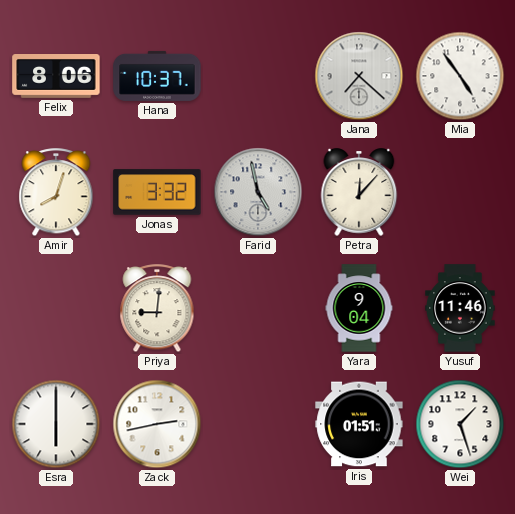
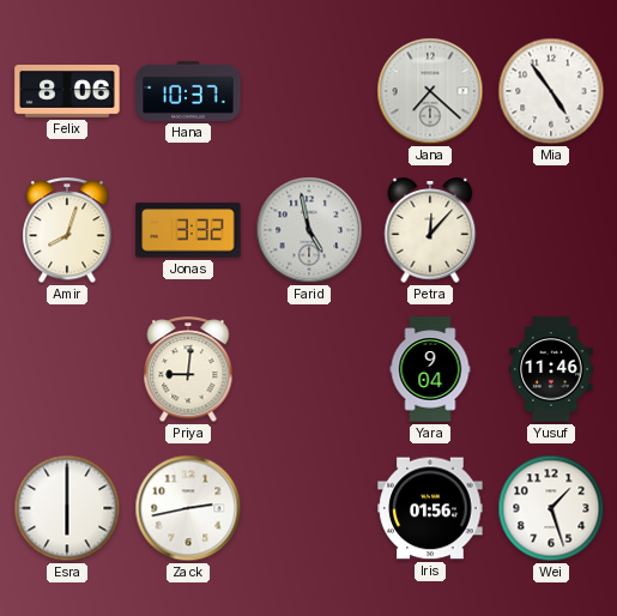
Iris: 01:51 -> 01:56 (430, 508)
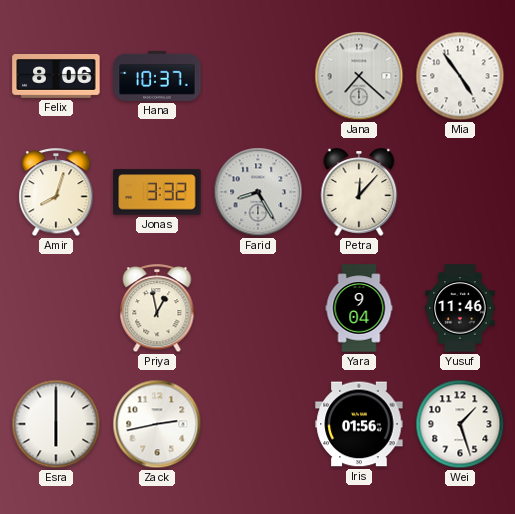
Farid: 4:58 -> 8:25 (258, 192)
Priya: 9:01 -> 12:58 (157, 309)
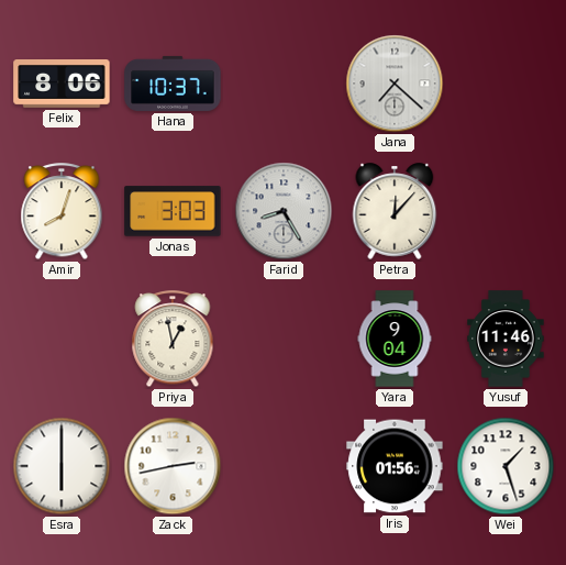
Mia: 4:54 -> none (460, 76)
Jonas: 3:32 -> 3:03 (173, 211)
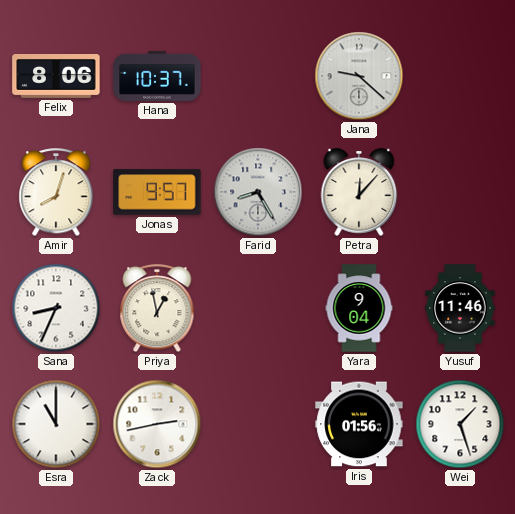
Jana: 7:22 -> 9:22 (359, 76)
Jonas: 3:03 -> 9:57 (157, 192)
Sana: none -> 8:34 (56, 308)
Esra: 6:00 -> 11:00 (56, 424)
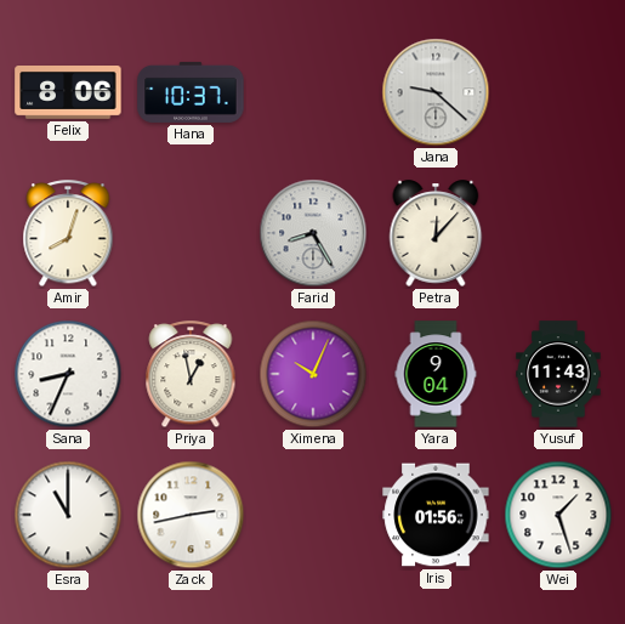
Jonas: 9:57 -> none (157, 192)
Ximena: none -> 10:04 (313, 374)
Yusuf: 11:46 -> 11:43 (558, 374)
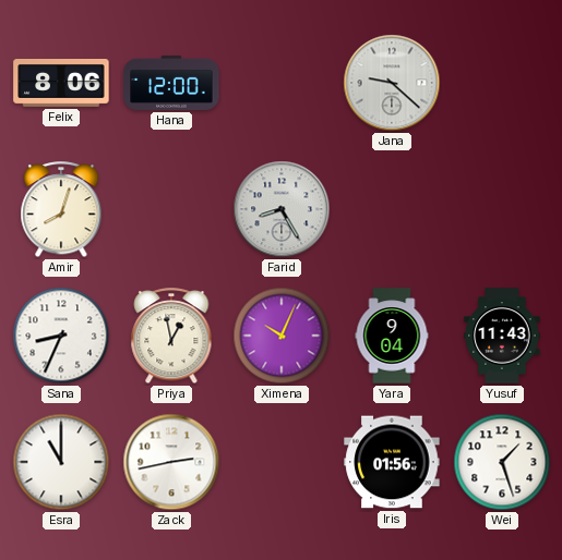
Hana: 10:37 -> 12:00 (171, 83)
Petra: 12:07 -> none (436, 233)
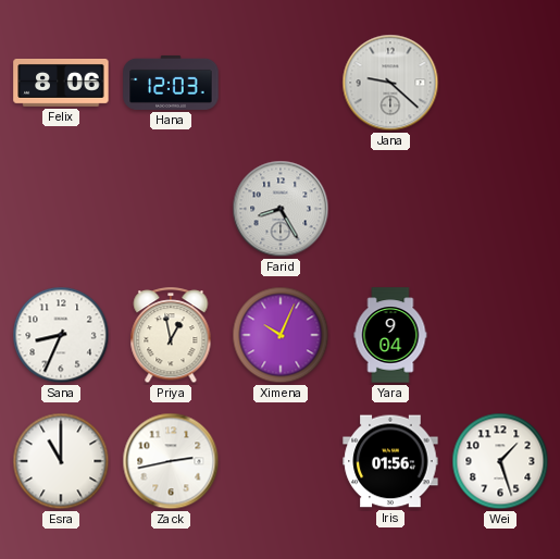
Hana: 12:00 -> 12:03 (171, 83)
Amir: 8:03 -> none (61, 210)
Yusuf: 11:43 -> none (502, 336)
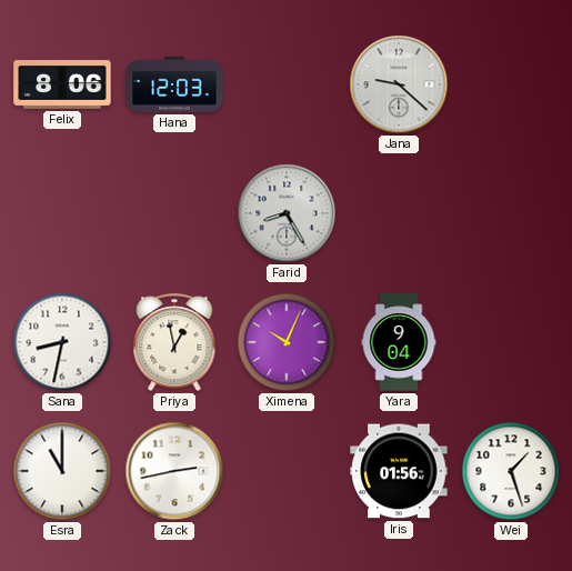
Sana: 8:34 -> 8:32 (62, 342)
